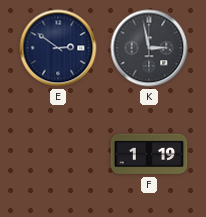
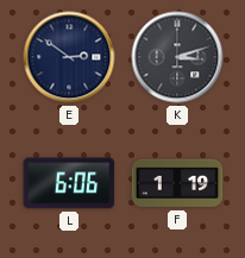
K: 2:58 -> 3:12 (177, 57)
L: none -> 6:06 (69, 183)
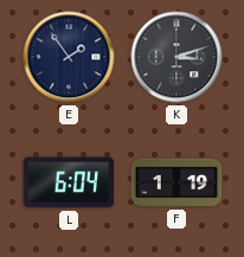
E: 2:51 -> 1:54 (69, 57)
L: 6:06 -> 6:04 (69, 182)
